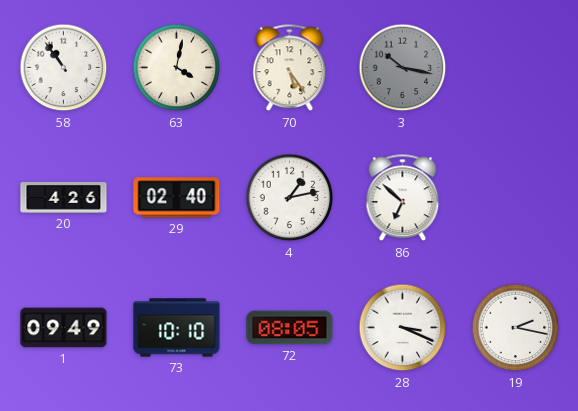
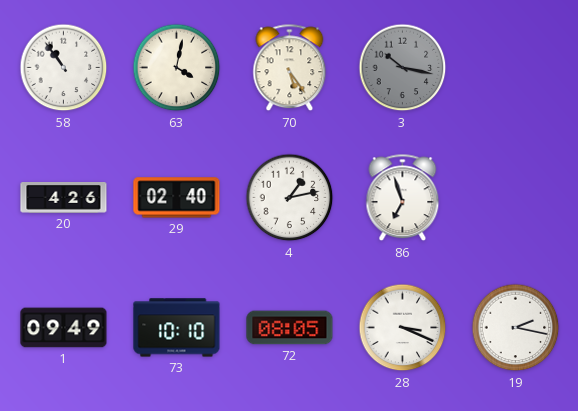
86: 6:52 -> 6:57 (403, 198)
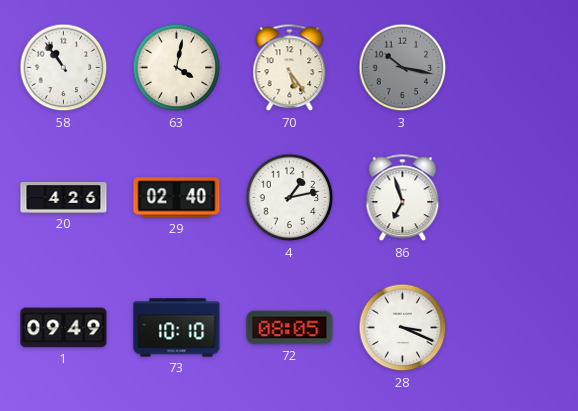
19: 2:17 -> none (516, 328)
